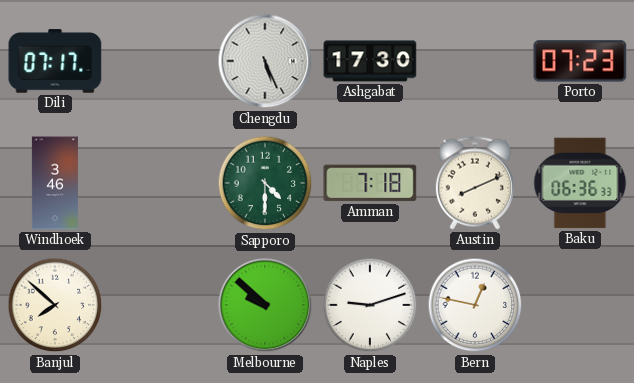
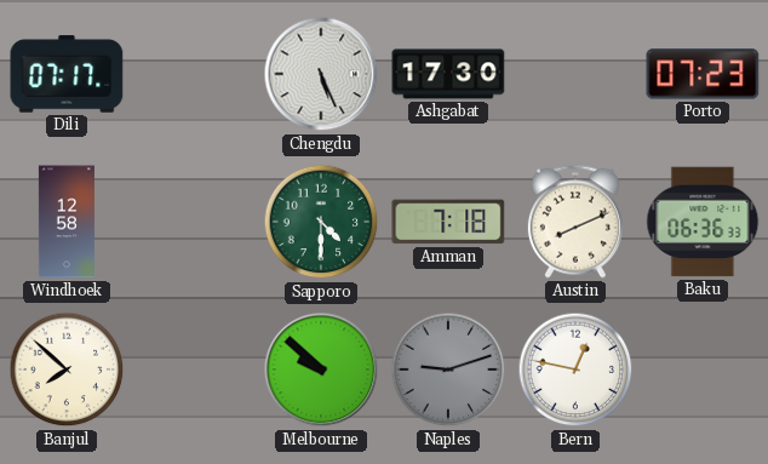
Windhoek: 3:46 -> 12:58 (67, 222)
Naples dial: white -> grey (448, 370)
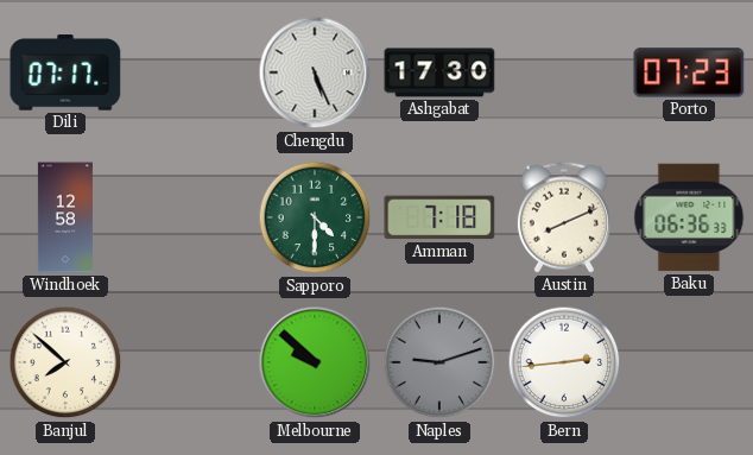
Bern: 12:47 -> 2:44 (564, 362)
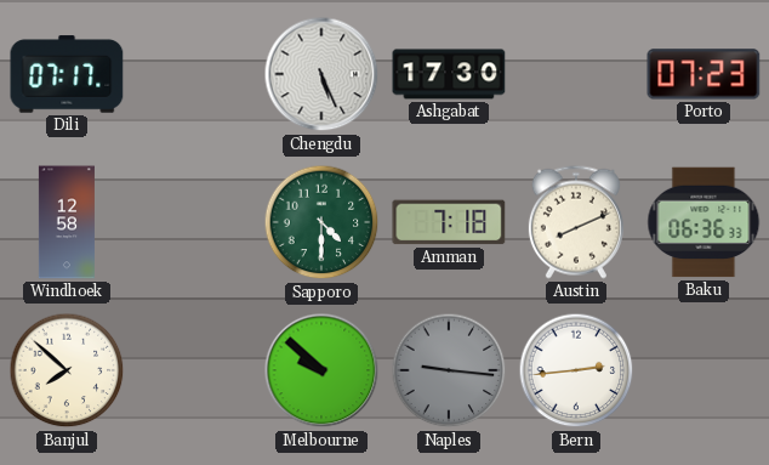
Naples: 9:12 -> 9:16 (449, 370)
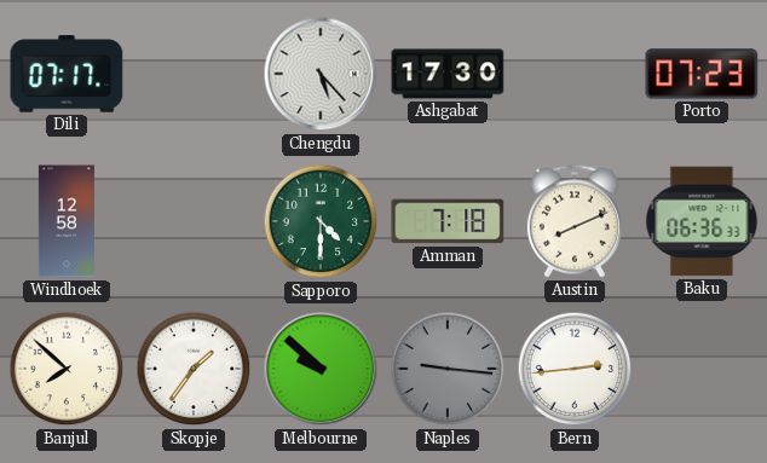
Chengdu: 5:26 -> 5:23 (321, 74)
Skopje: none -> 1:36 (194, 369)
